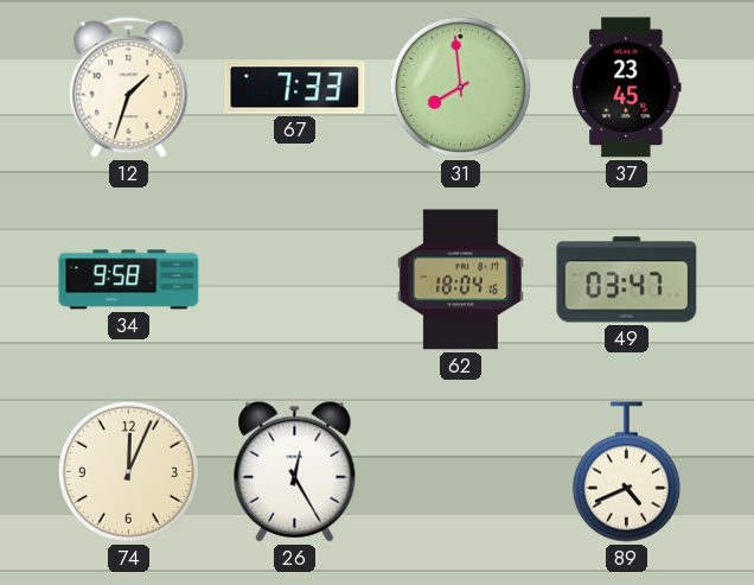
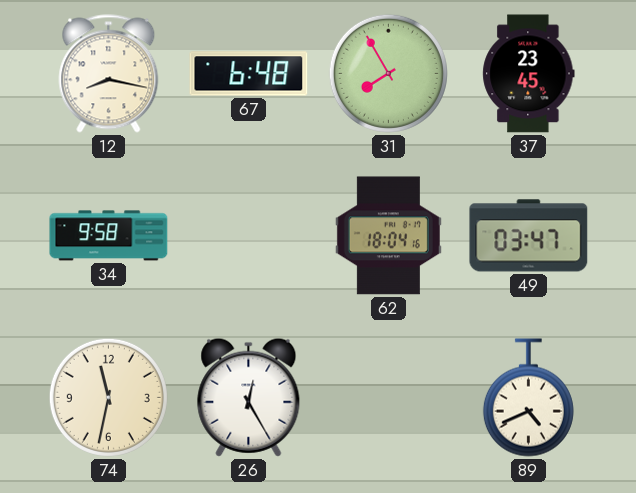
12: 1:33 -> 8:17 (109, 74)
67: 7:33 -> 6:48 (249, 74)
31: 7:59 -> 7:55 (388, 73)
74: 12:04 -> 11:32 (108, 397)
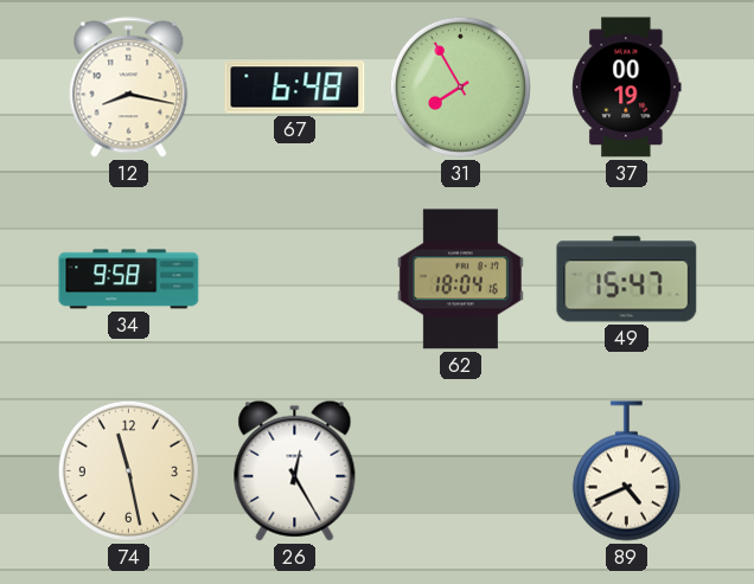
37: 23:45 -> 00:19 (627, 88)
49: 03:47 -> 15:47 (627, 280)
74: 11:32 -> 11:28 (128, 470)
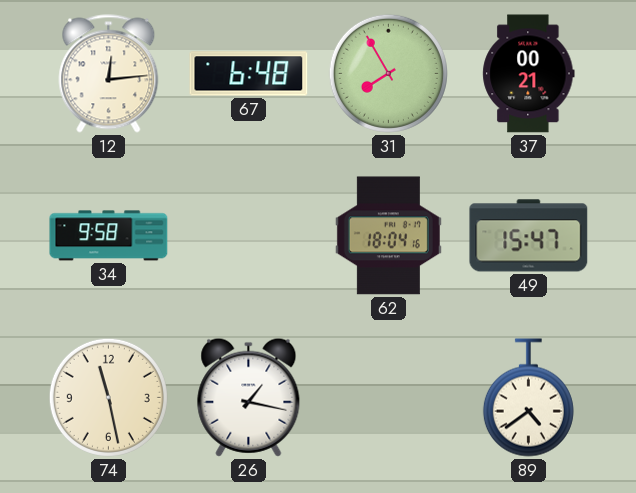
12: 8:17 -> 12:14 (109, 74)
37: 00:19 -> 00:21 (529, 74)
26: 12:25 -> 1:17 (249, 397)
89: 4:41 -> 4:39 (528, 398)
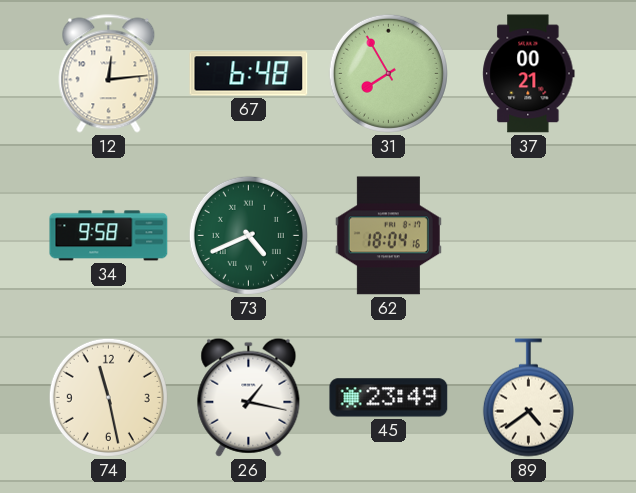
73: none -> 4:41 (248, 235)
49: 15:47 -> none (529, 236)
45: none -> 23:49 (389, 398)
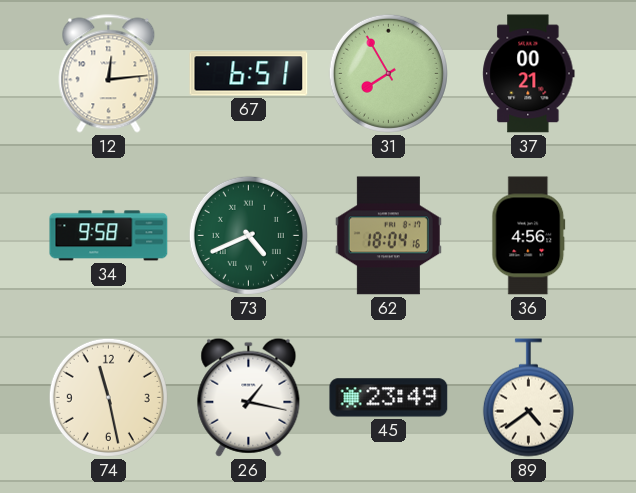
67: 6:48 -> 6:51 (249, 74)
36: none -> 4:56 (529, 236)
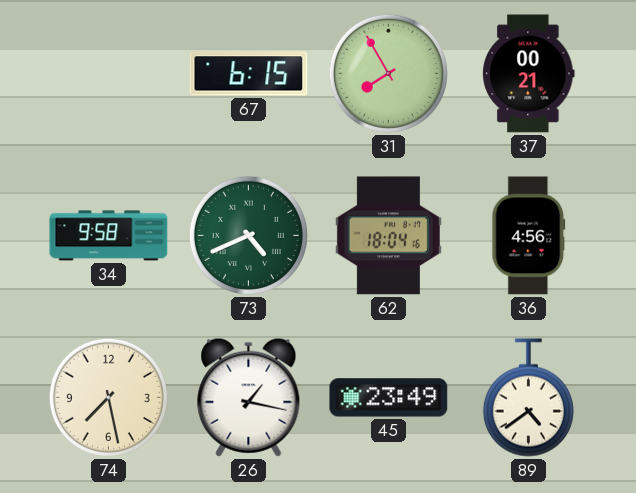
12: 12:14 -> none (109, 74)
67: 6:51 -> 6:15 (249, 74)
74: 11:28 -> 7:28 (108, 397)
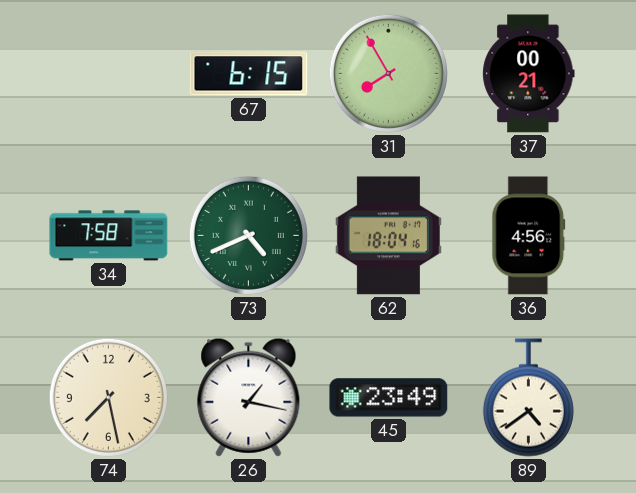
34: 9:58 -> 7:58 (109, 236)
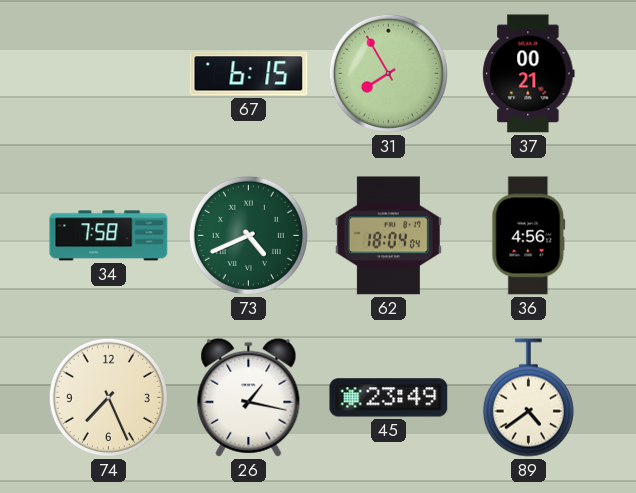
62: 18:04:16 -> 18:04:04 (388, 236)
74: 7:28 -> 7:26 (108, 397)
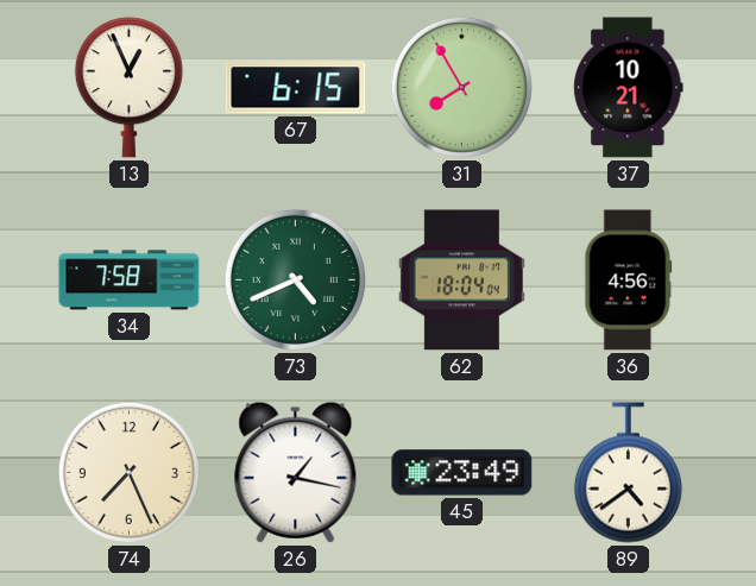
13: none -> 12:56 (128, 88)
37: 00:21 -> 10:21 (629, 88)
